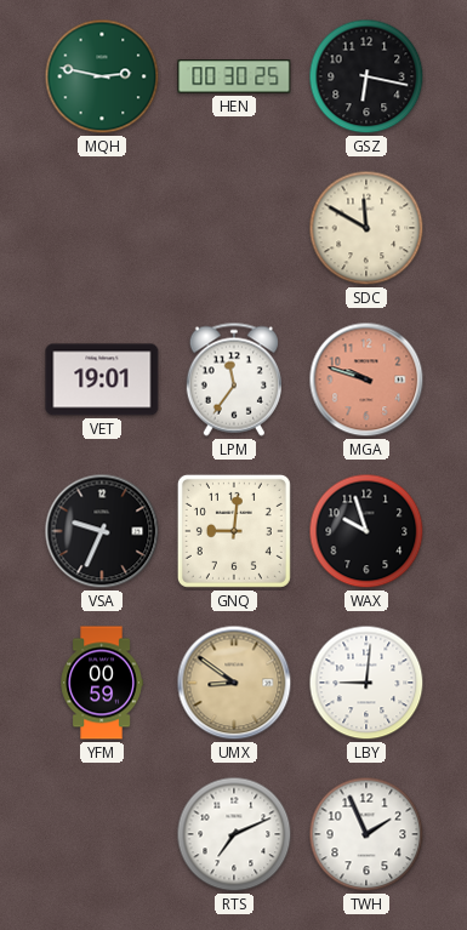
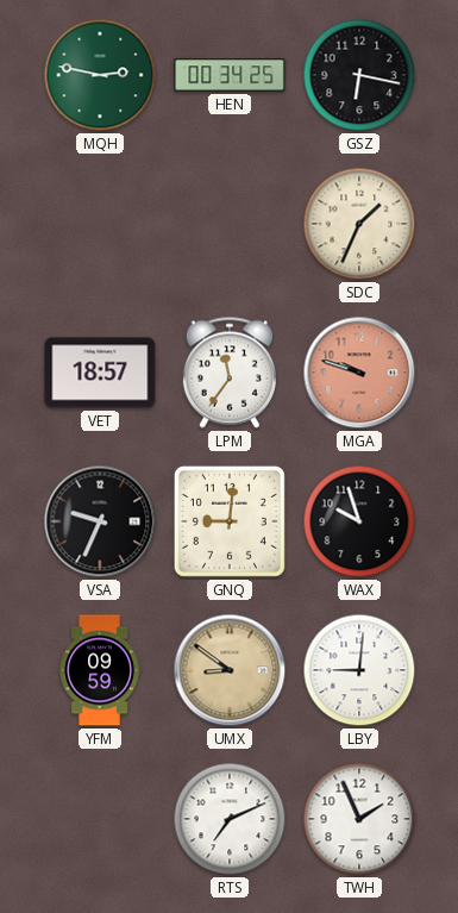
HEN: 00:30 -> 00:34 (230, 75)
SDC: 11:50 -> 1:34 (359, 224)
VET: 19:01 -> 18:57 (100, 373)
YFM: 00:59 -> 09:59 (100, 670)
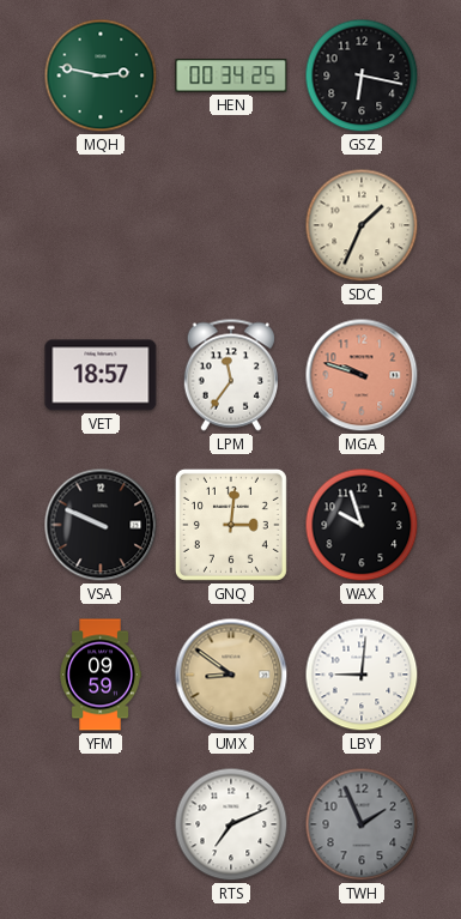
VSA: 9:34 -> 9:49 (101, 525)
GNQ: 9:01 -> 3:01 (231, 525)
TWH dial: white -> grey (362, 824)
